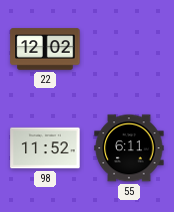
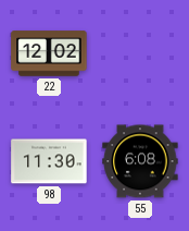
98: 11:52 -> 11:30 (49, 161)
55: 6:11 -> 6:08 (140, 161)
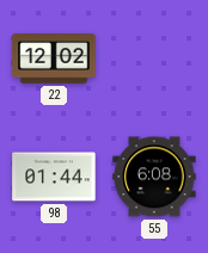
98: 11:30 -> 01:44 (54, 177)
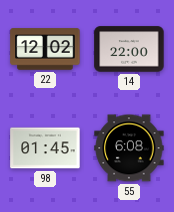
14: none -> 22:00 (129, 49)
98: 01:44 -> 01:45 (45, 148)
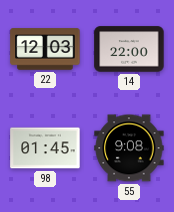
22: 12:02 -> 12:03 (45, 49)
55: 6:08 -> 9:08 (129, 148)
